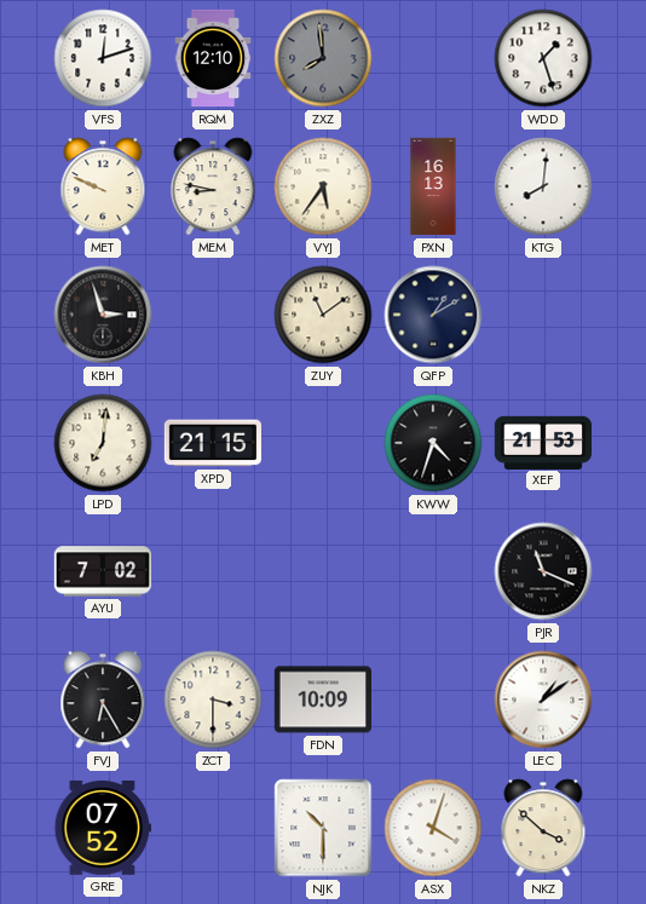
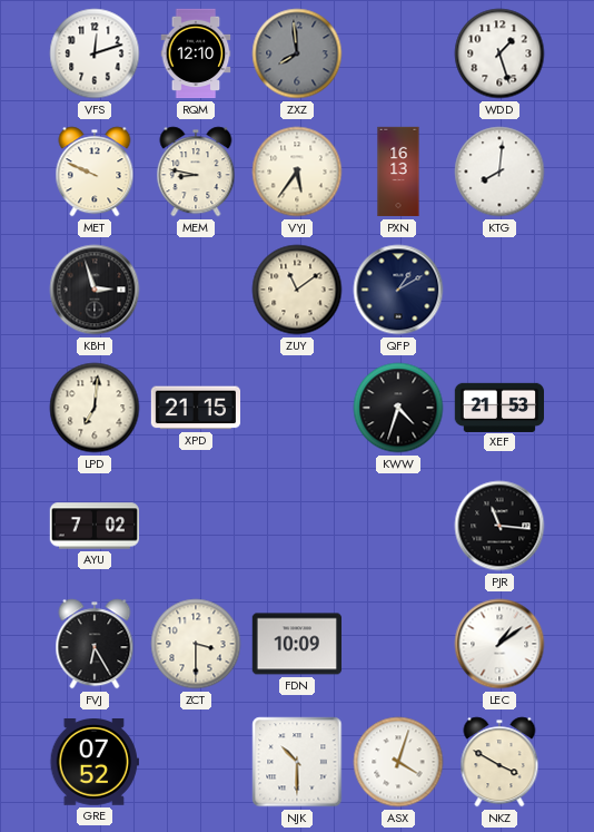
PJR: 11:19 -> 11:16 (499, 526)
NKZ: 3:52 -> 3:50 (499, 762)
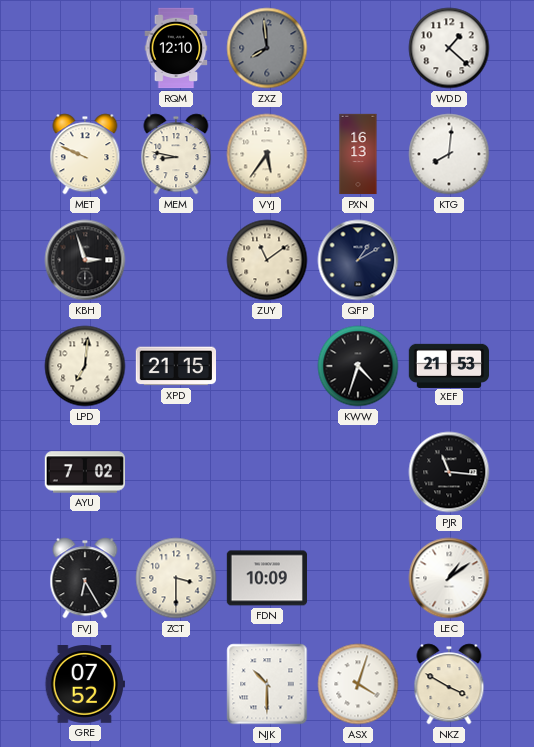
VFS: 12:12 -> none (95, 53)
WDD: 1:27 -> 1:22 (449, 48)
